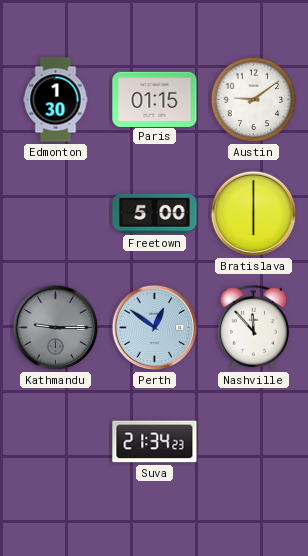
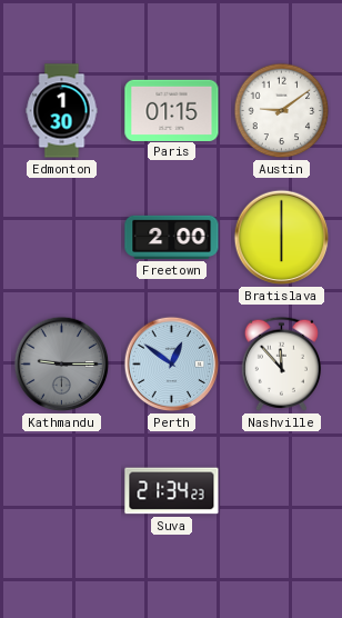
Freetown: 5:00 -> 2:00 (172, 237)
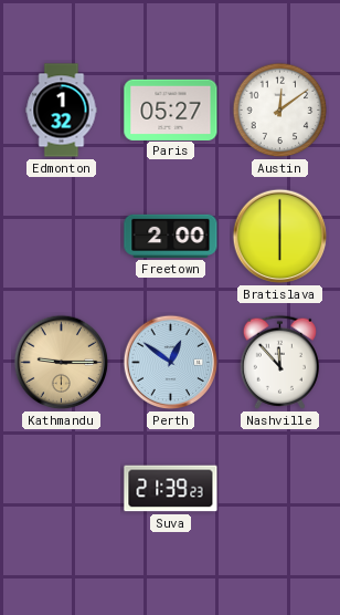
Edmonton: 1:30 -> 1:32 (62, 111)
Paris: 01:15 -> 05:27 (171, 110)
Austin: 9:09 -> 12:09 (280, 111)
Kathmandu dial: grey -> champagne (62, 363)
Suva: 21:34 -> 21:39 (171, 489)
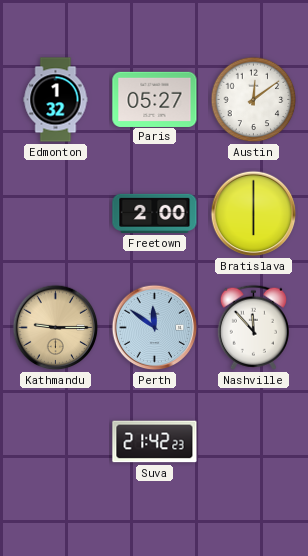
Perth: 12:51 -> 11:51 (155, 328)
Suva: 21:39 -> 21:42 (155, 442)
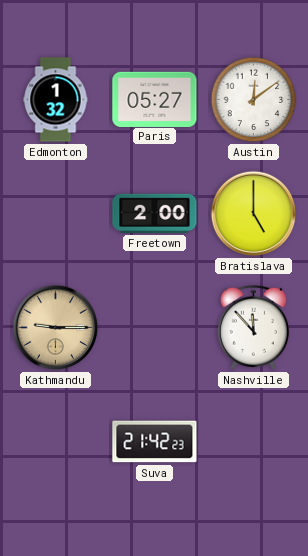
Bratislava: 6:00 -> 5:00 (254, 214)
Perth: 11:51 -> none (155, 328)
